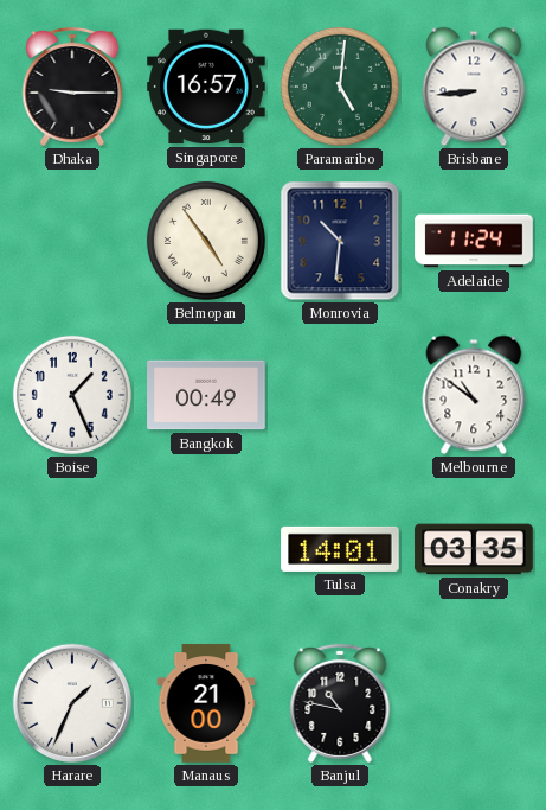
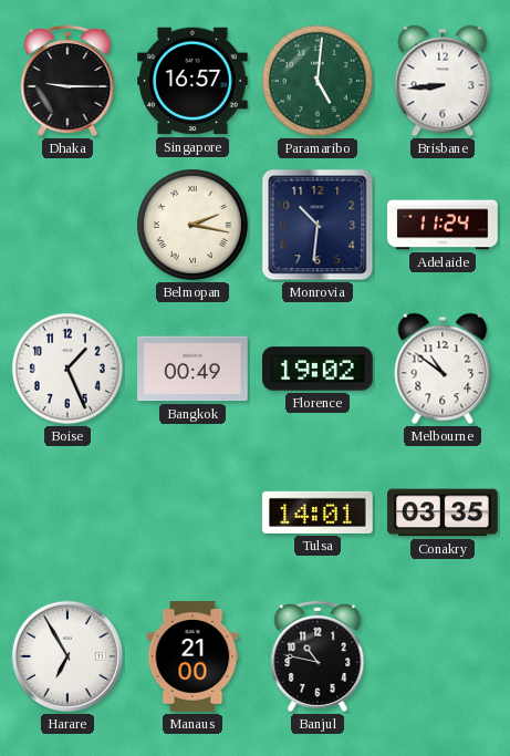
Belmopan: 4:54 -> 2:17 (192, 225)
Florence: none -> 19:02 (318, 369)
Harare: 1:34 -> 6:55 (67, 656)
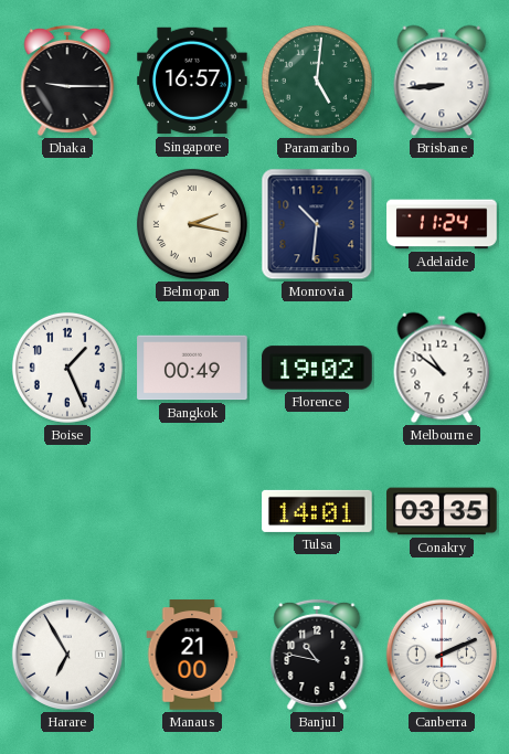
Canberra: none -> 2:11 (442, 655)
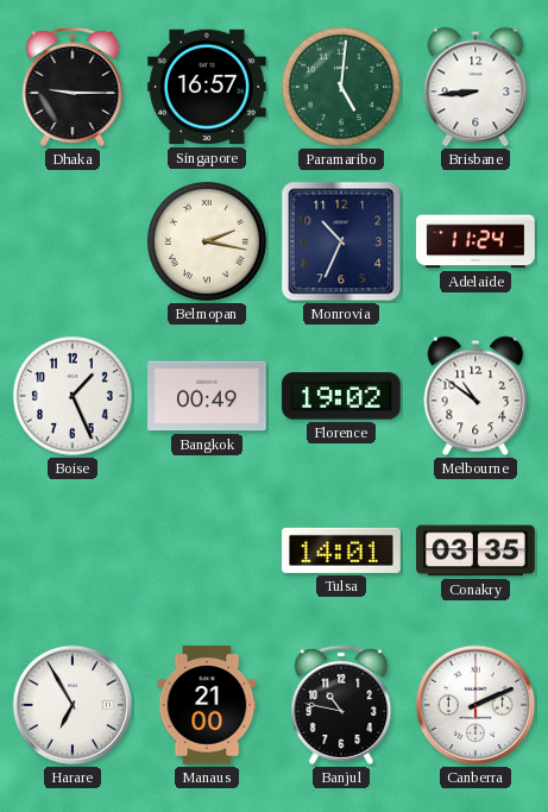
Monrovia: 10:31 -> 10:34 (341, 241)
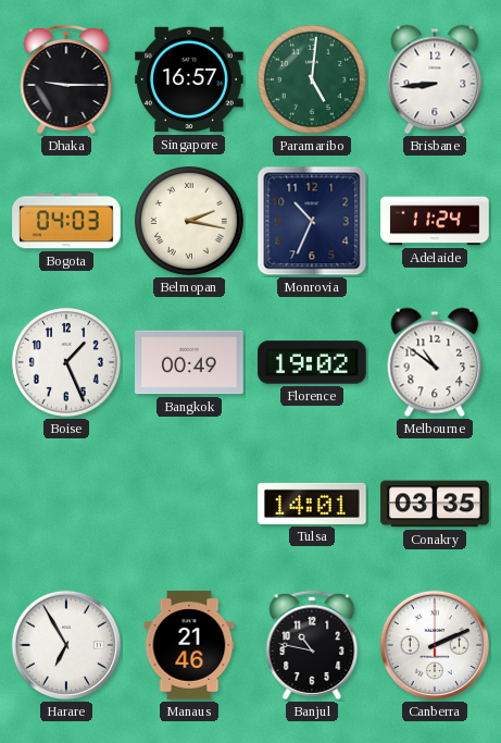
Bogota: none -> 04:03 (66, 221)
Manaus: 21:00 -> 21:46 (189, 645)
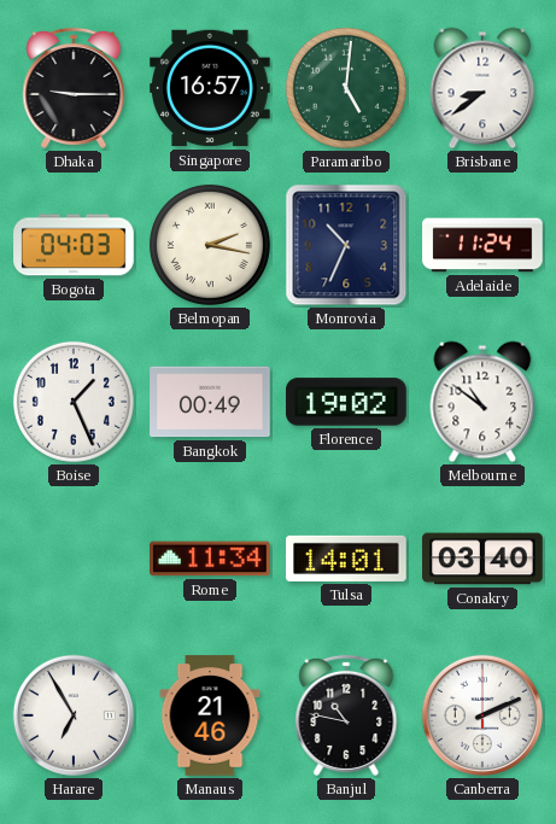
Brisbane: 8:44 -> 8:39 (482, 88)
Rome: none -> 11:34 (210, 559)
Conakry: 03:35 -> 03:40 (482, 559)
